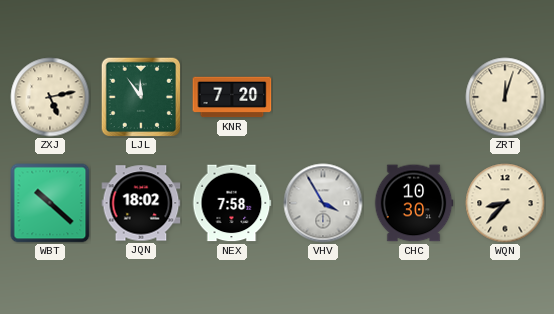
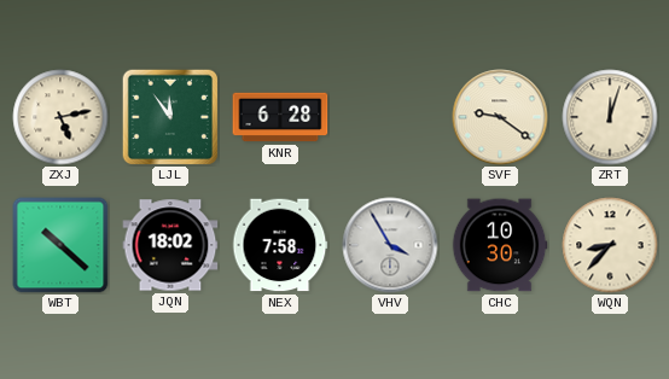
KNR: 7:20 -> 6:28 (280, 117)
SVF: none -> 9:21 (500, 117)
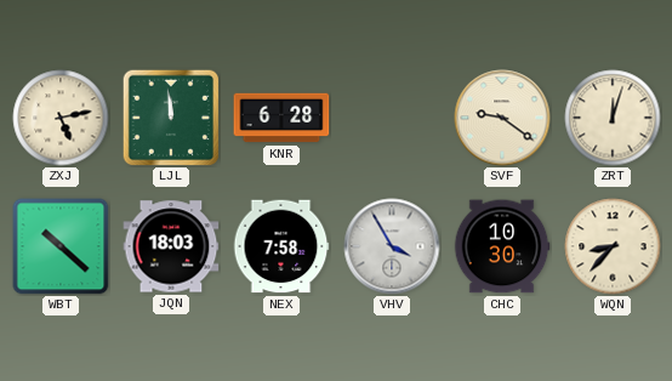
LJL: 11:54 -> 11:59 (171, 118)
JQN: 18:02 -> 18:03 (171, 246)
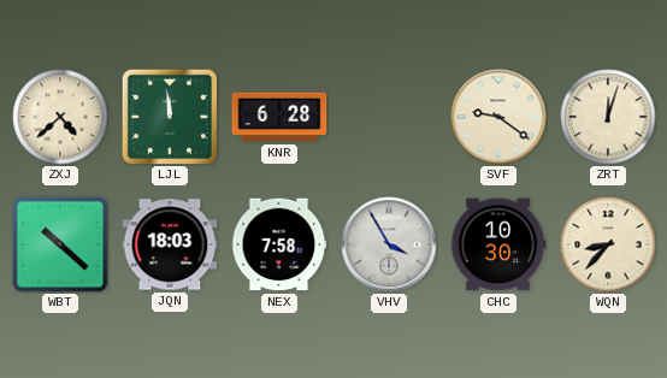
ZXJ: 5:13 -> 4:38 (60, 117)
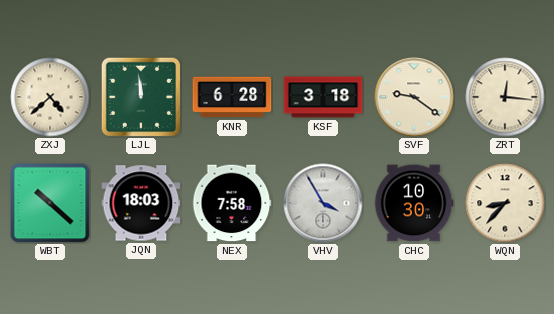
KSF: none -> 3:18 (323, 97)
ZRT: 12:03 -> 12:16 (505, 97)
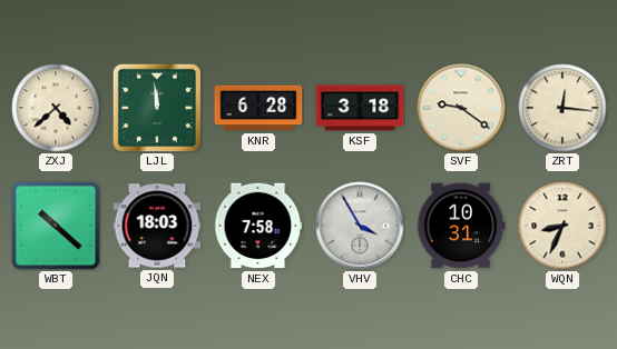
CHC: 10:30 -> 10:31 (461, 226)
WQN: 8:37 -> 8:34 (562, 226)
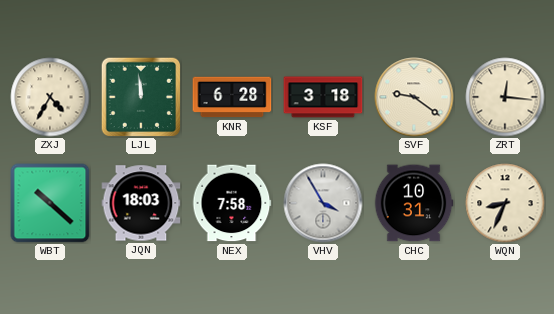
ZXJ: 4:38 -> 4:35 (50, 97)
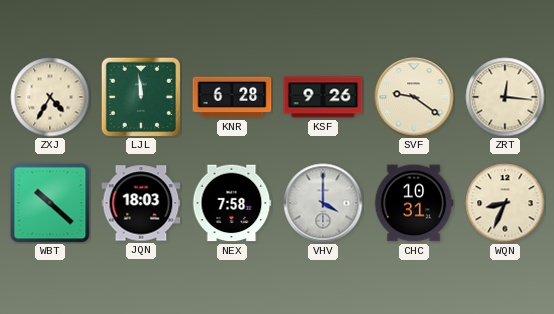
KSF: 3:18 -> 9:26 (323, 97)
VHV: 3:55 -> 4:00 (323, 203)
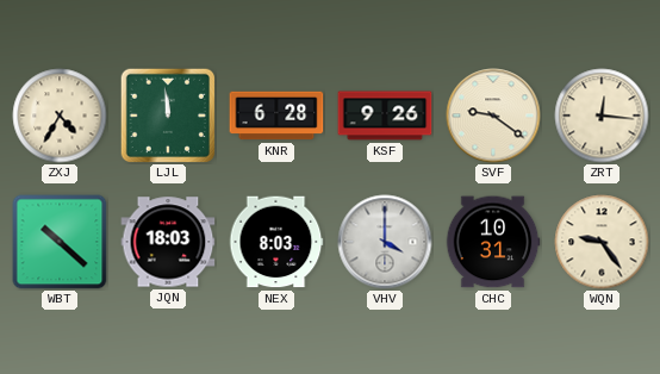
NEX: 7:58 -> 8:03 (276, 242)
WQN: 8:34 -> 9:24 (602, 242)
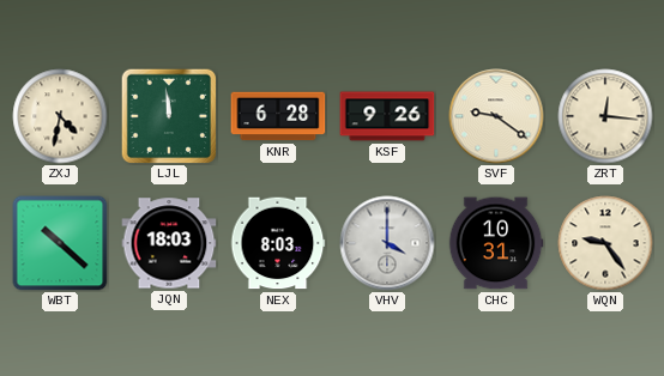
ZXJ: 4:35 -> 4:32 (60, 116)
